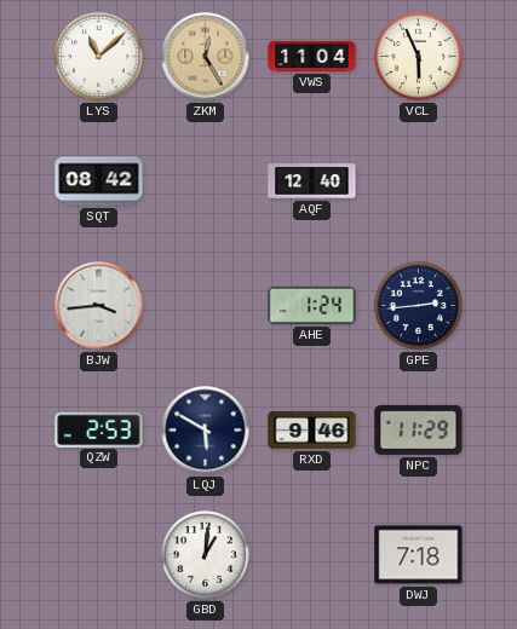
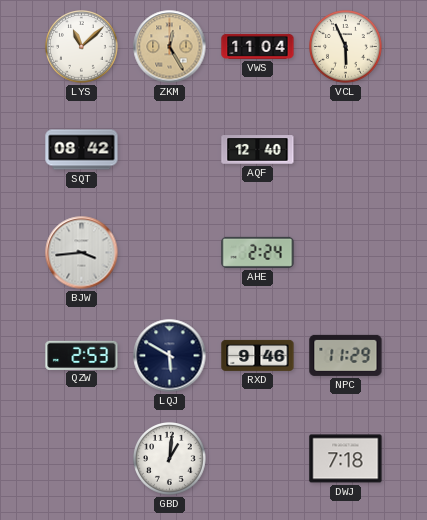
AHE: 1:24 -> 2:24 (258, 252)
GPE: 2:44 -> none (419, 306)
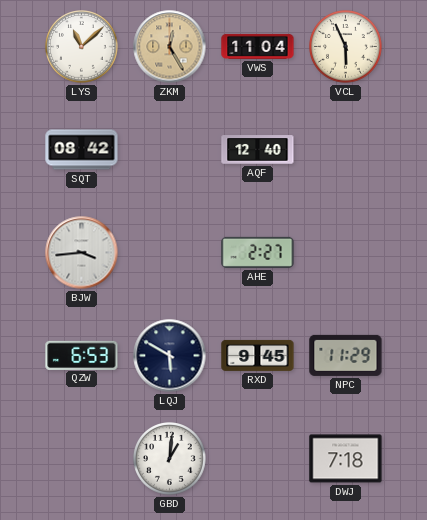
AHE: 2:24 -> 2:27 (258, 252)
QZW: 2:53 -> 6:53 (82, 355)
RXD: 9:46 -> 9:45 (258, 355)
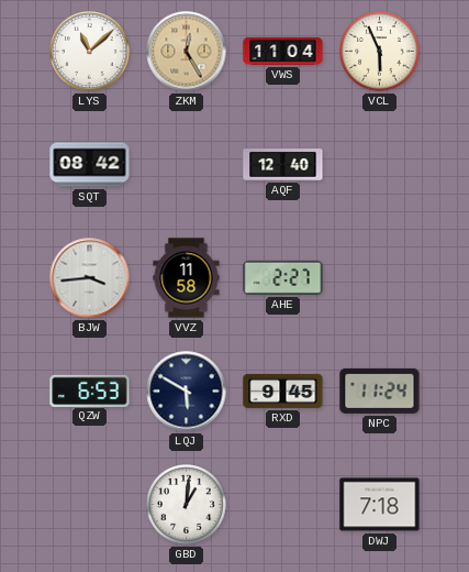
VVZ: none -> 11:58 (187, 278)
NPC: 11:29 -> 11:24 (380, 391)
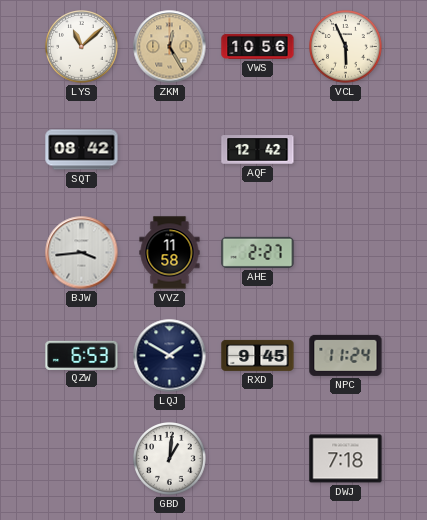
VWS: 11:04 -> 10:56 (258, 46)
AQF: 12:40 -> 12:42 (258, 150)
LQJ: 5:50 -> 1:50 (170, 356)
